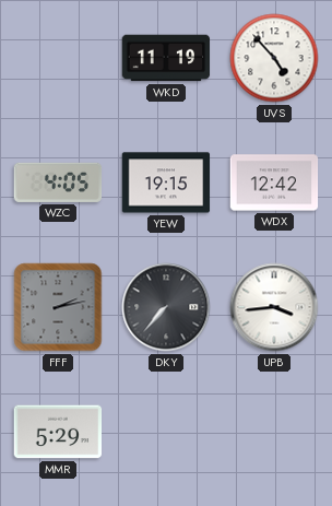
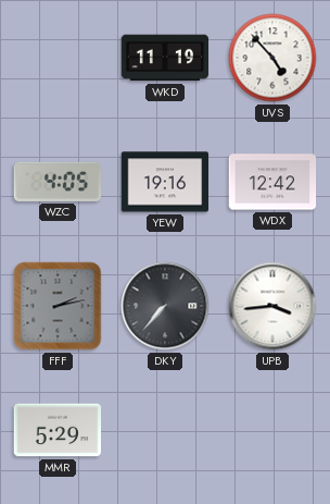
YEW: 19:15 -> 19:16 (165, 182)
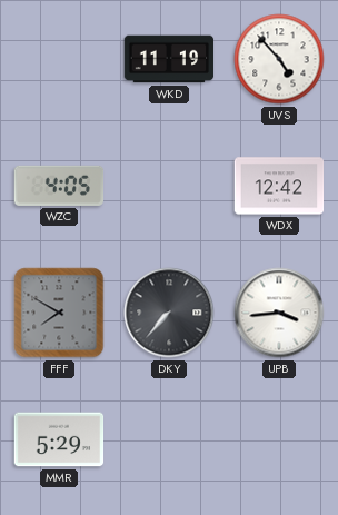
YEW: 19:16 -> none (165, 182)
FFF: 2:13 -> 7:50 (59, 313)
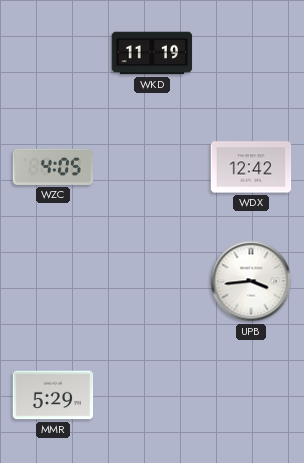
UVS: 4:53 -> none (279, 59)
FFF: 7:50 -> none (59, 313)
DKY: 7:37 -> none (169, 313)
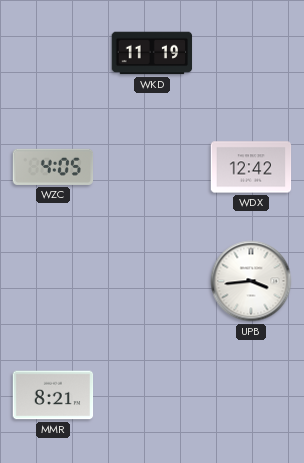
MMR: 5:29 -> 8:21 (53, 395)
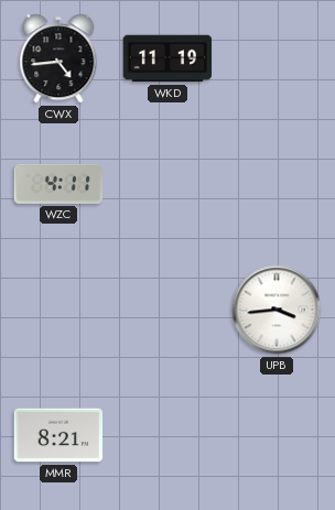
CWX: none -> 4:44 (58, 58)
WZC: 4:05 -> 4:11 (58, 184)
WDX: 12:42 -> none (251, 167)
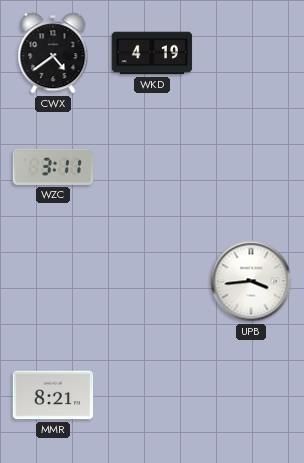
CWX: 4:44 -> 4:39 (53, 53)
WKD: 11:19 -> 4:19 (152, 53)
WZC: 4:11 -> 3:11 (53, 167)
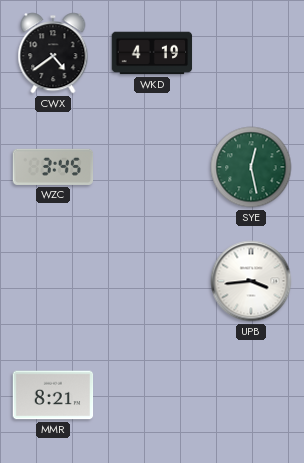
WZC: 3:11 -> 3:45 (53, 167)
SYE: none -> 12:28 (251, 167)
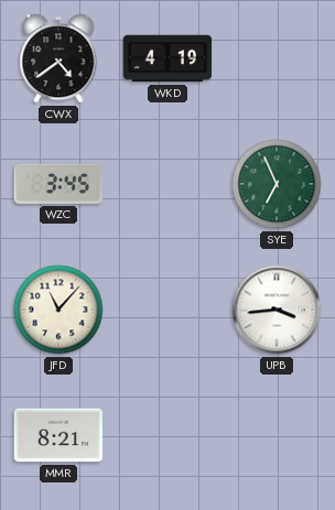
SYE: 12:28 -> 6:56 (277, 184)
JFD: none -> 11:07 (58, 310)
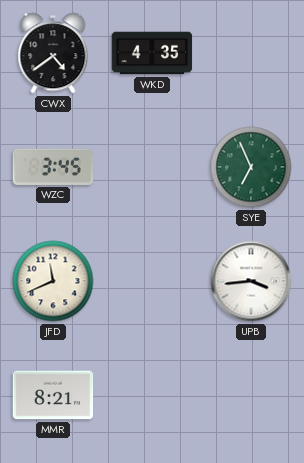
WKD: 4:19 -> 4:35 (152, 53)
JFD: 11:07 -> 11:41 (53, 281)
